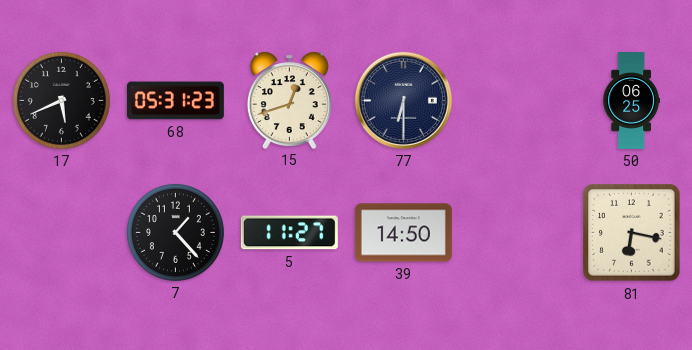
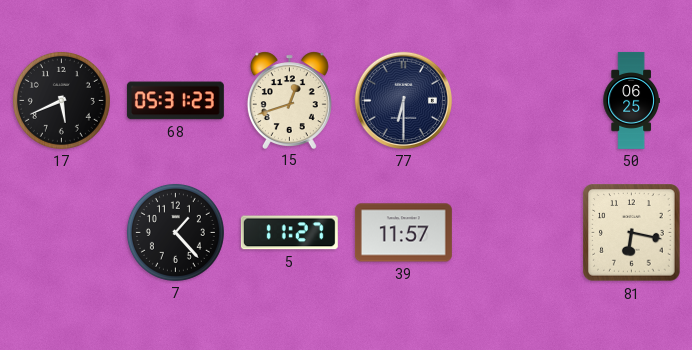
39: 14:50 -> 11:57 (403, 233)
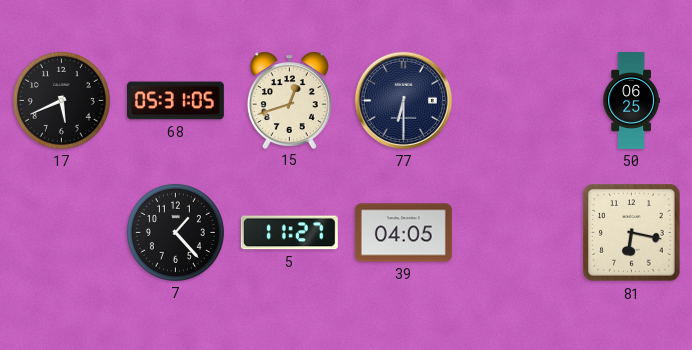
68: 05:31:23 -> 05:31:05 (175, 101)
39: 11:57 -> 04:05 (403, 233)
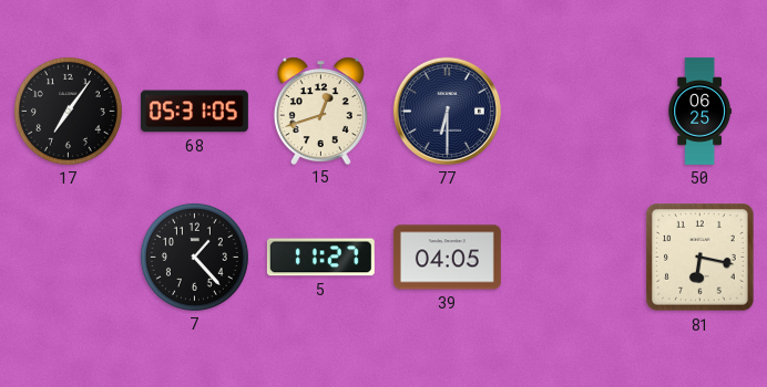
17: 5:41 -> 7:06 (68, 111)
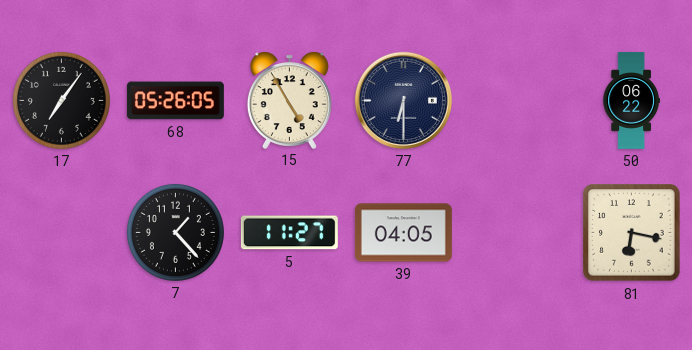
68: 05:31 -> 05:26 (175, 101)
15: 12:42 -> 4:55 (289, 100)
50: 06:25 -> 06:22 (631, 100)
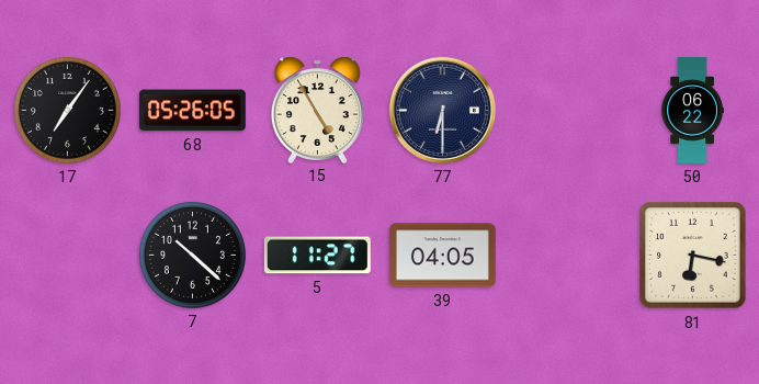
7: 1:23 -> 10:22 (192, 255)
